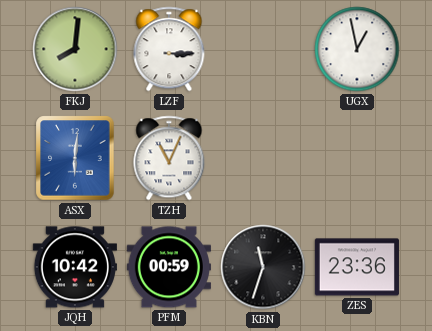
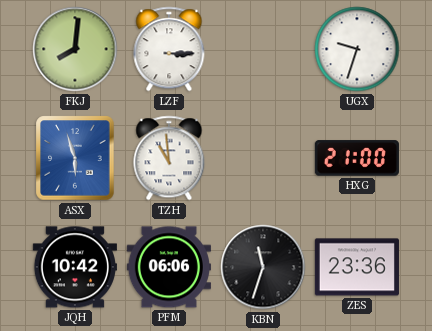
UGX: 12:58 -> 9:33 (357, 49)
ASX: 6:01 -> 5:57 (75, 158)
TZH: 11:04 -> 10:59 (169, 158)
HXG: none -> 21:00 (357, 158)
PFM: 00:59 -> 06:06 (169, 267)
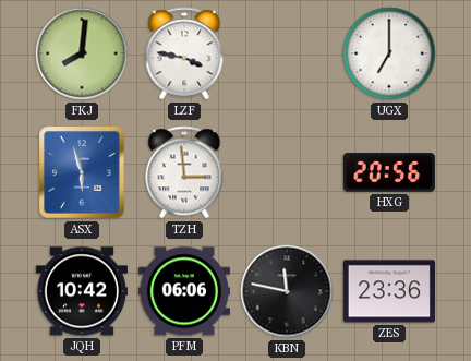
LZF: 3:15 -> 3:47 (184, 53)
UGX: 9:33 -> 7:00 (389, 53)
TZH: 10:59 -> 2:59 (184, 172)
HXG: 21:00 -> 20:56 (389, 172)
KBN: 11:33 -> 11:47 (287, 291)
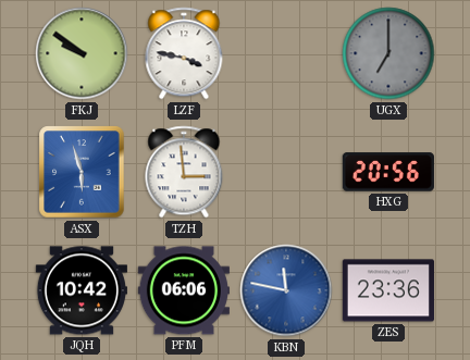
FKJ: 8:01 -> 9:51 (82, 53)
UGX dial: white -> grey (388, 53)
KBN dial: black -> blue (286, 290)
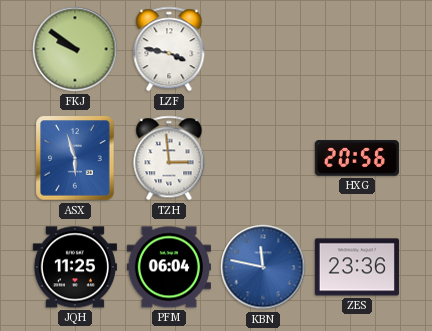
UGX: 7:00 -> none (388, 53)
JQH: 10:42 -> 11:25 (75, 267)
PFM: 06:06 -> 06:04 (169, 267)
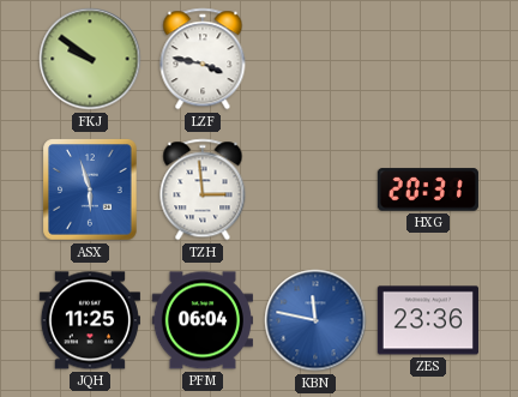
HXG: 20:56 -> 20:31 (428, 190)
